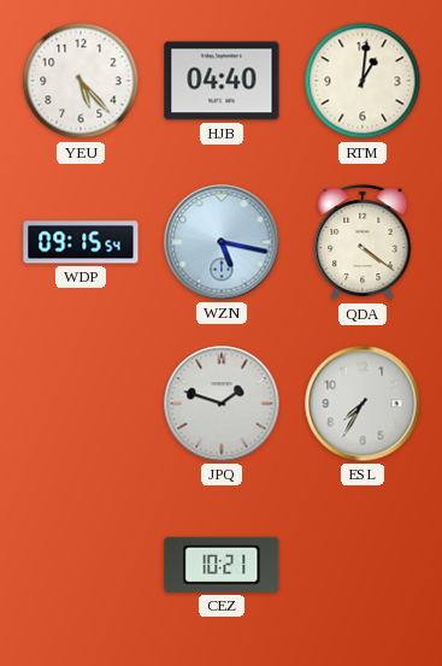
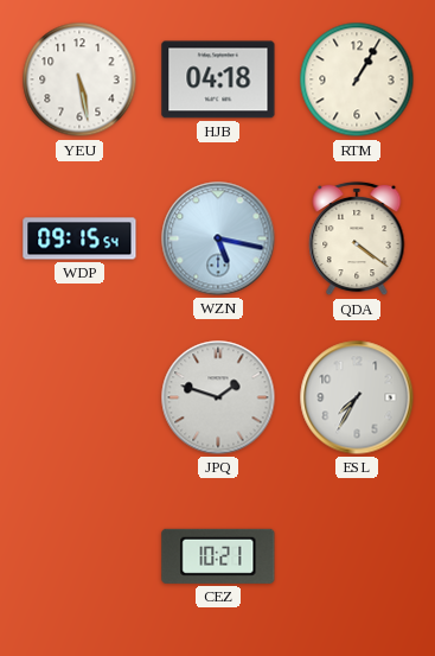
YEU: 5:23 -> 5:28 (79, 79)
HJB: 04:40 -> 04:18 (218, 79)
RTM: 1:01 -> 1:05 (357, 79)
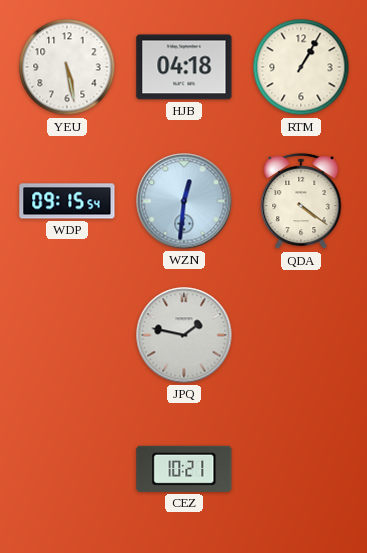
WZN: 5:17 -> 12:31 (184, 201)
JPQ: 1:48 -> 1:47 (184, 335)
ESL: 7:35 -> none (357, 397)
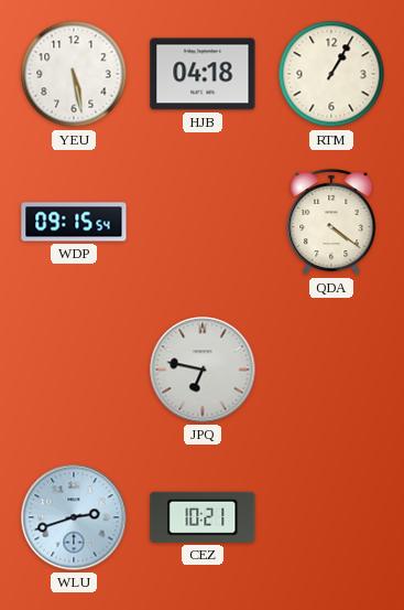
WZN: 12:31 -> none (184, 201)
JPQ: 1:47 -> 6:47 (203, 370)
WLU: none -> 2:42 (74, 517)
